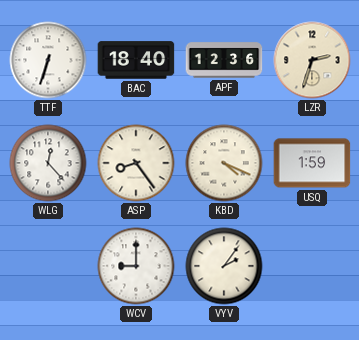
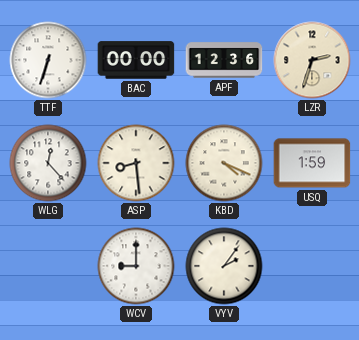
BAC: 18:40 -> 00:00 (136, 60)
ASP: 8:24 -> 8:29 (136, 163)
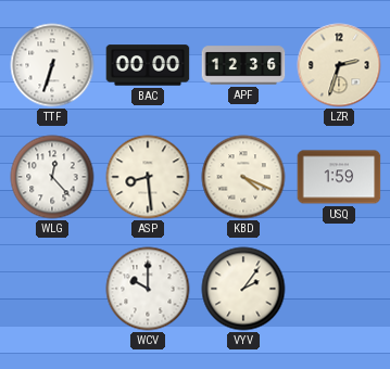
WCV: 9:00 -> 10:00 (148, 289)
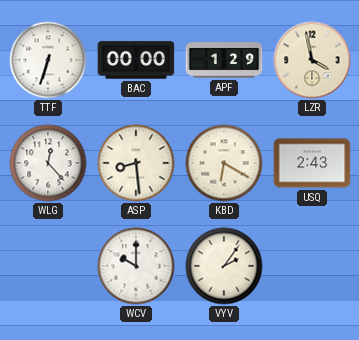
APF: 12:36 -> 1:29 (224, 60)
LZR: 2:33 -> 3:58 (312, 60)
KBD: 4:19 -> 6:20 (224, 163)
USQ: 1:59 -> 2:43 (312, 163)
